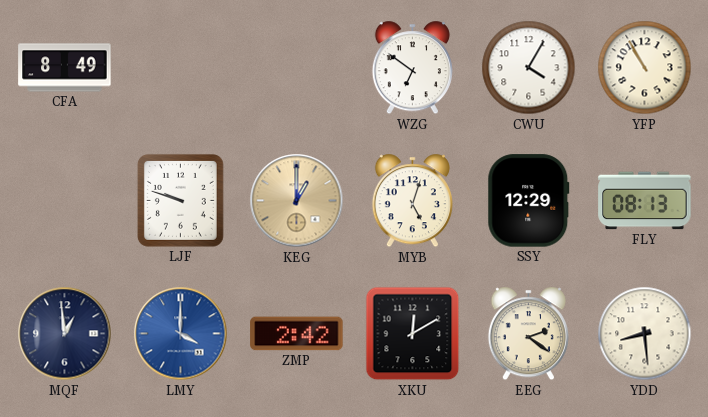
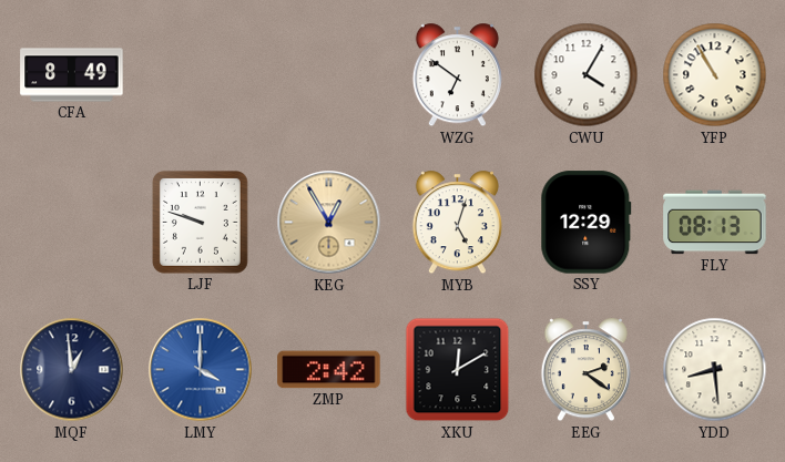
KEG: 1:00 -> 12:55 (329, 223)
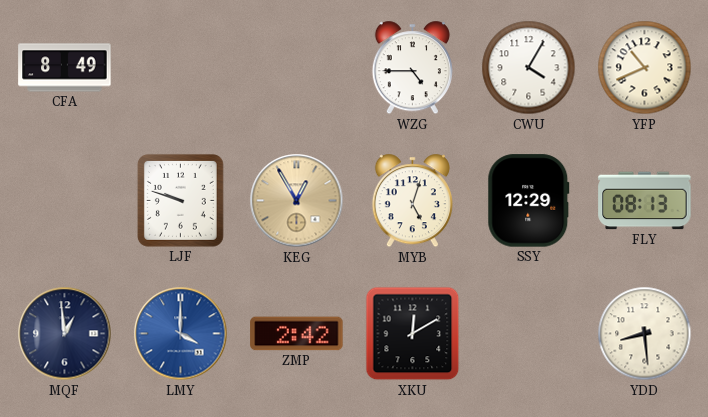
WZG: 6:51 -> 4:45 (412, 68)
YFP: 10:55 -> 10:41 (645, 68)
EEG: 2:21 -> none (585, 370)
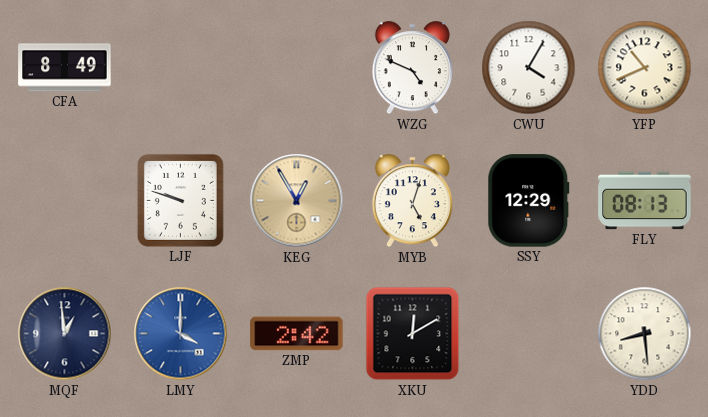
WZG: 4:45 -> 4:49 (412, 68)
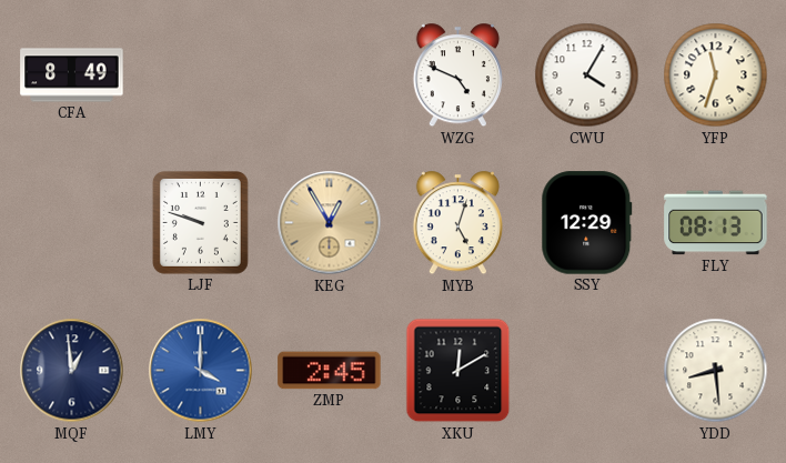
YFP: 10:41 -> 11:33 (716, 76)
ZMP: 2:42 -> 2:45 (330, 371)
